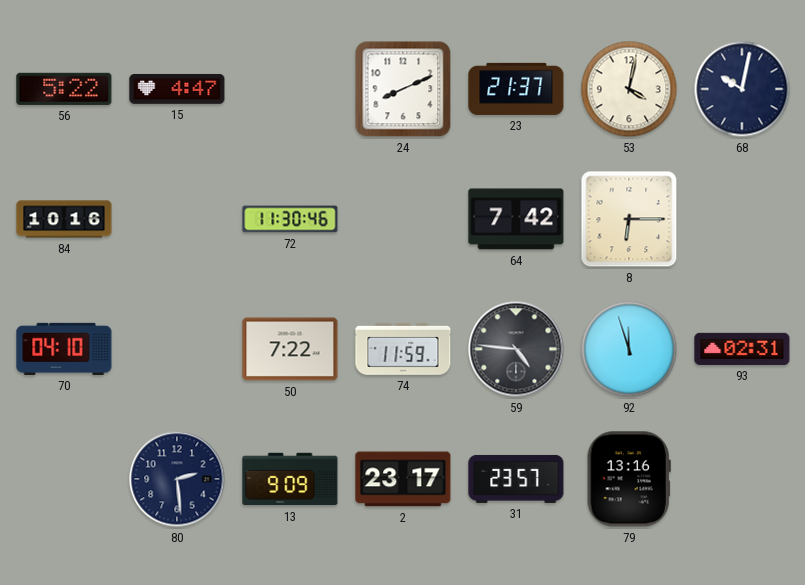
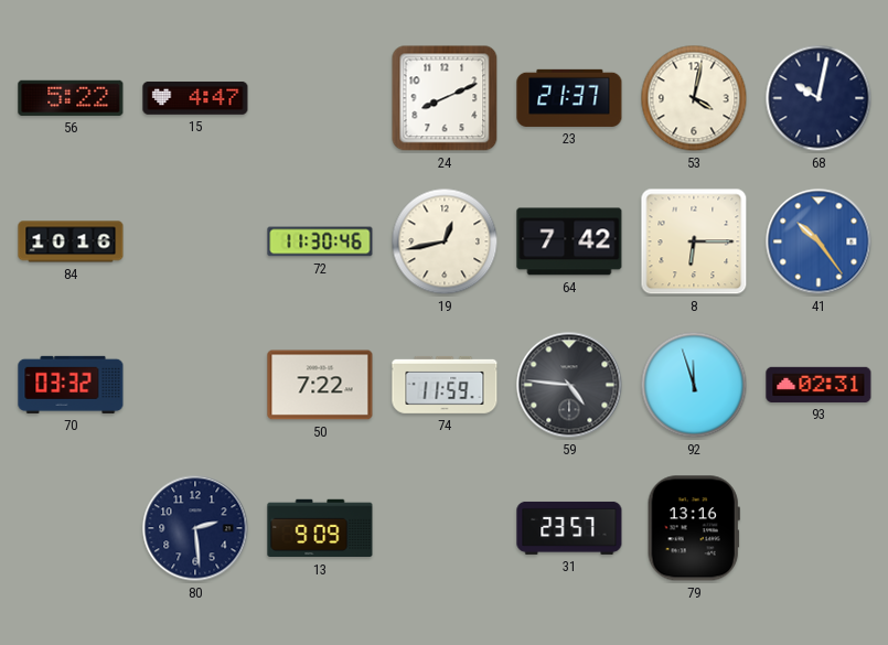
19: none -> 12:43 (445, 241)
41: none -> 10:24 (819, 241)
70: 04:10 -> 03:32 (71, 385)
2: 23:17 -> none (403, 479)
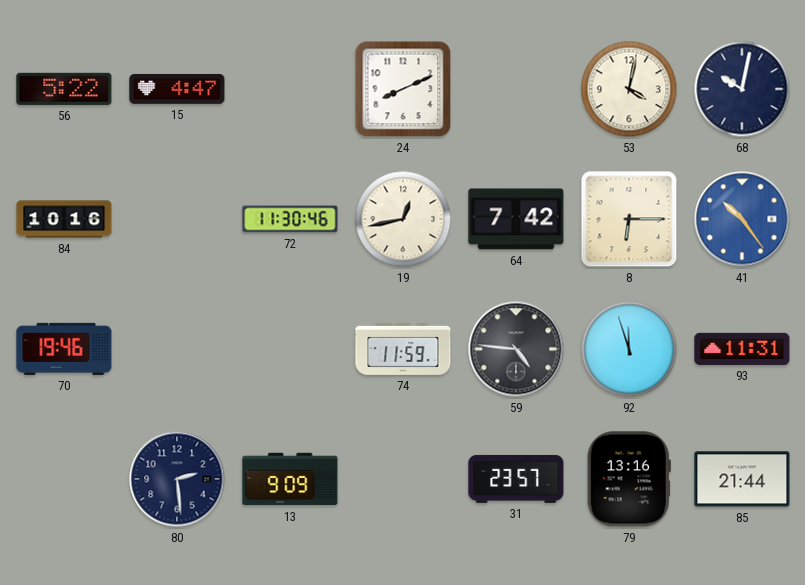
23: 21:37 -> none (569, 98)
70: 03:32 -> 19:46 (64, 349)
50: 7:22 -> none (320, 385)
93: 02:31 -> 11:31 (742, 349)
85: none -> 21:44 (742, 479)
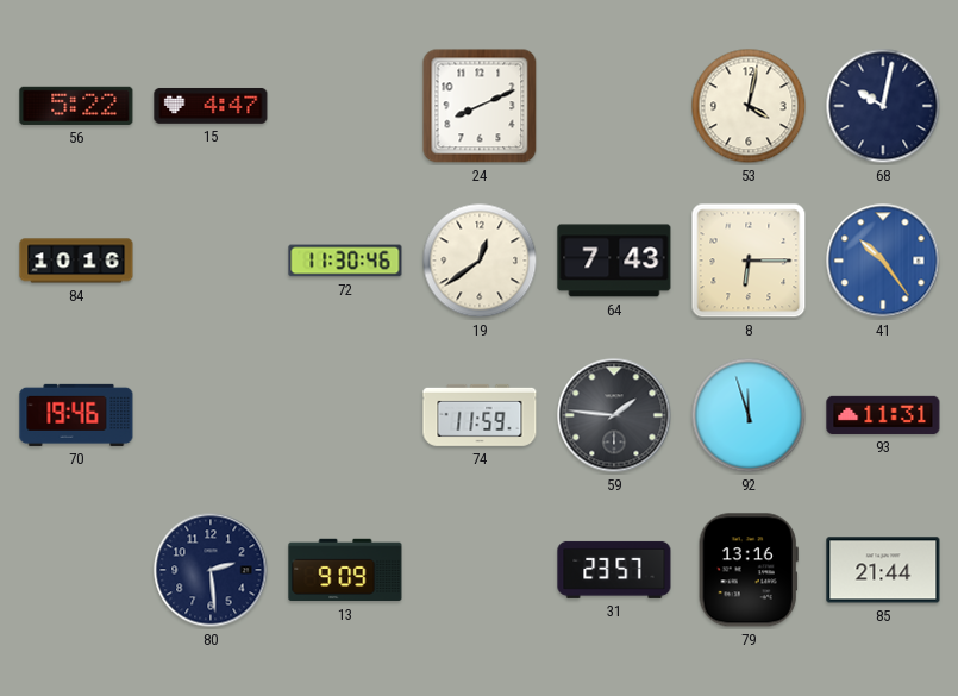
19: 12:43 -> 12:39 (480, 261)
64: 7:42 -> 7:43 (614, 261)
59: 4:46 -> 1:46 (614, 415)
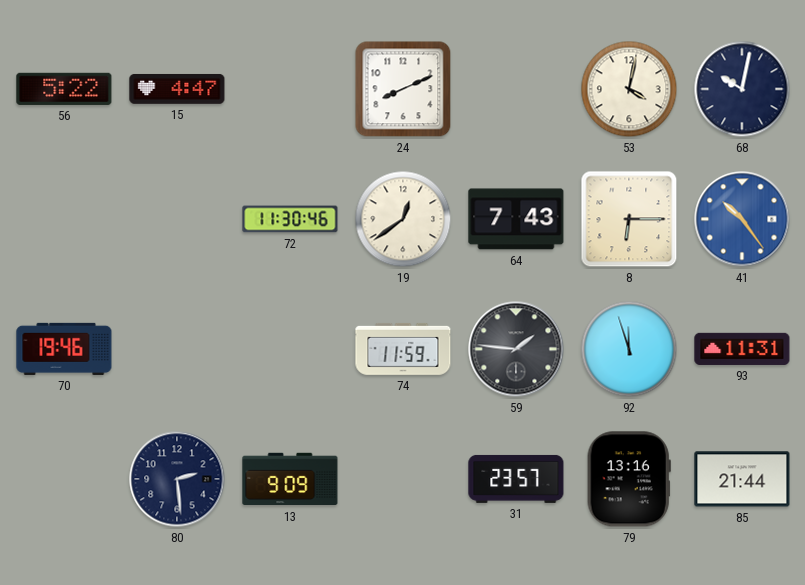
84: 10:16 -> none (76, 261)
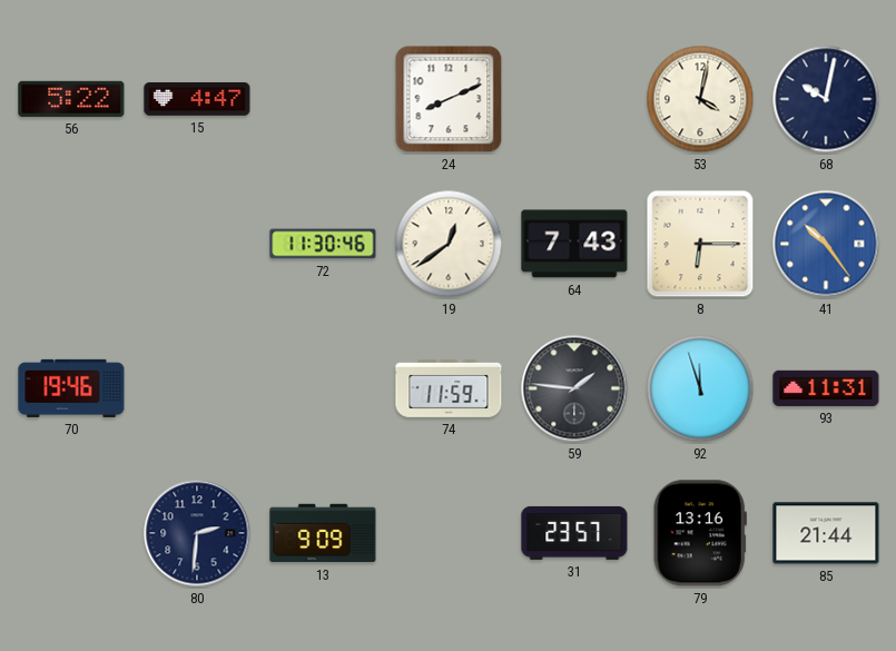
80: 2:29 -> 2:31 (197, 533)
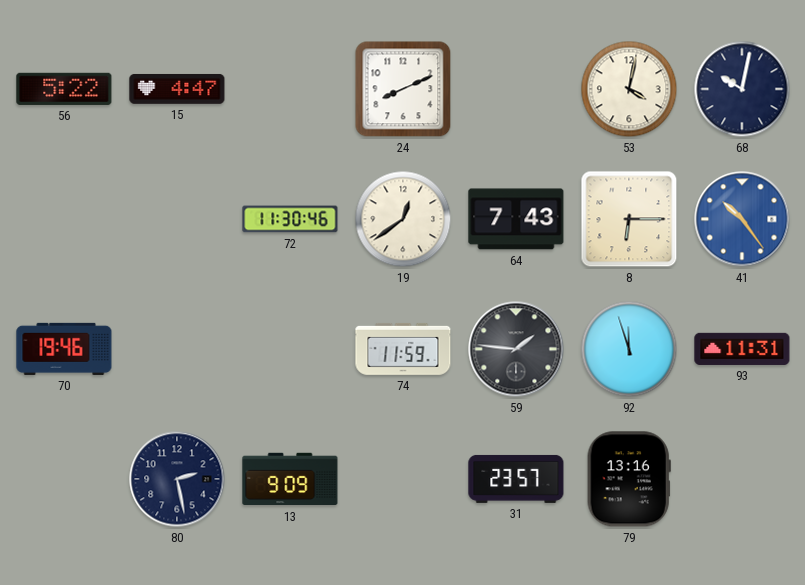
80: 2:31 -> 2:28 (177, 479)
85: 21:44 -> none (826, 533)
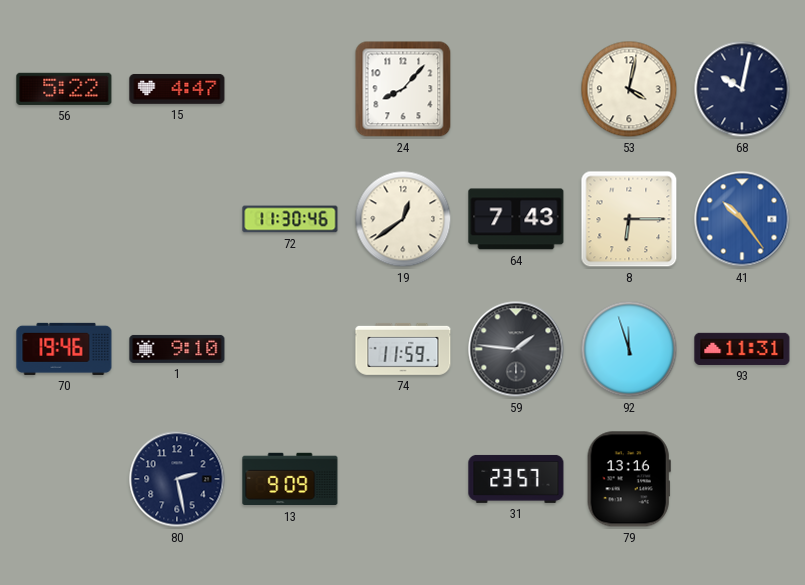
24: 8:11 -> 8:07 (403, 89)
1: none -> 9:10 (177, 349)
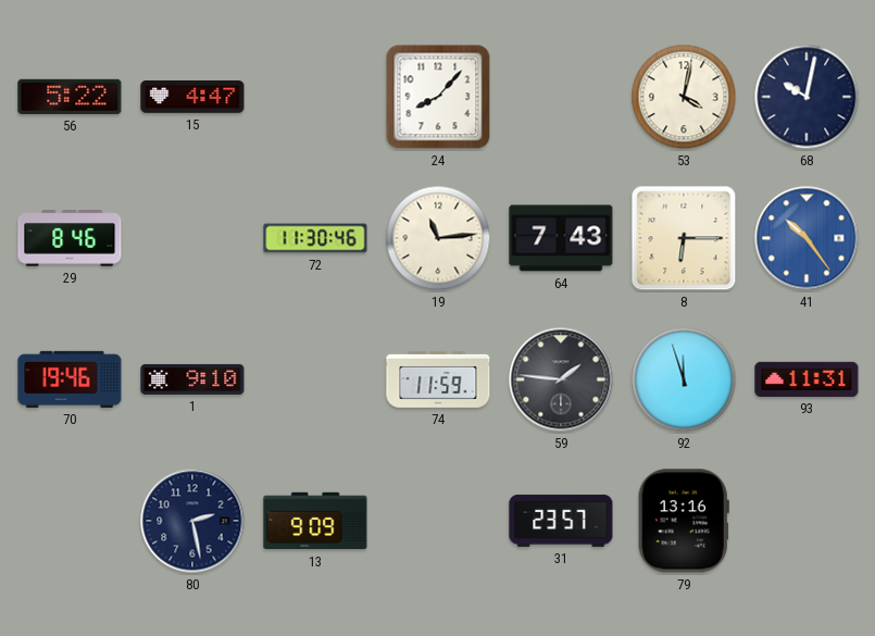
29: none -> 8:46 (70, 238)
19: 12:39 -> 11:14 (438, 238)
